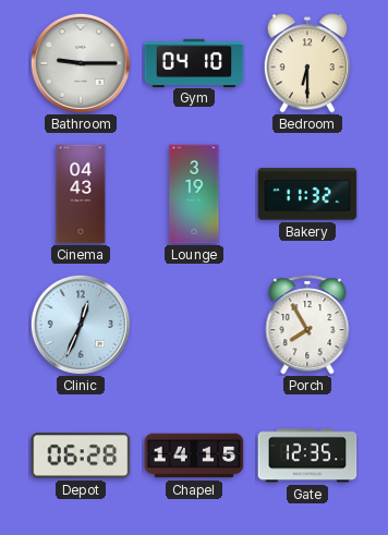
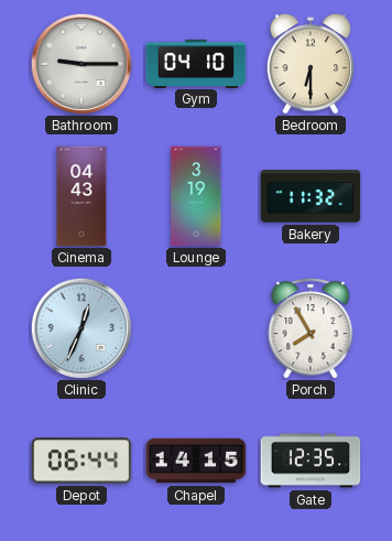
Depot: 06:28 -> 06:44 (81, 461)
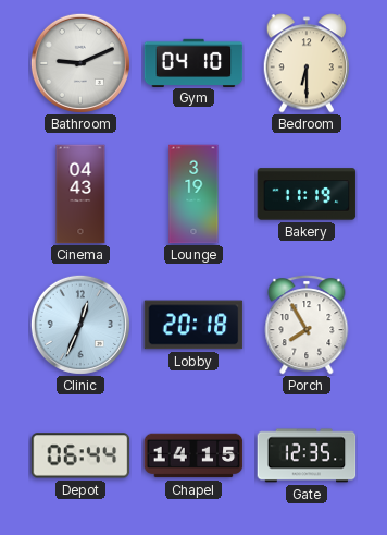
Bathroom: 9:15 -> 9:11 (80, 63)
Bakery: 11:32 -> 11:19 (307, 194)
Lobby: none -> 20:18 (193, 325)
